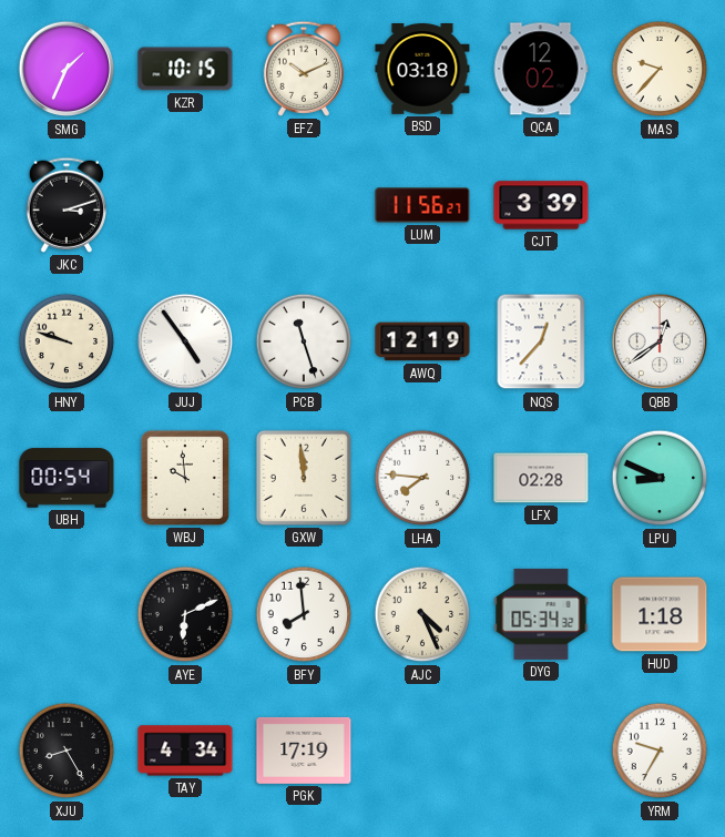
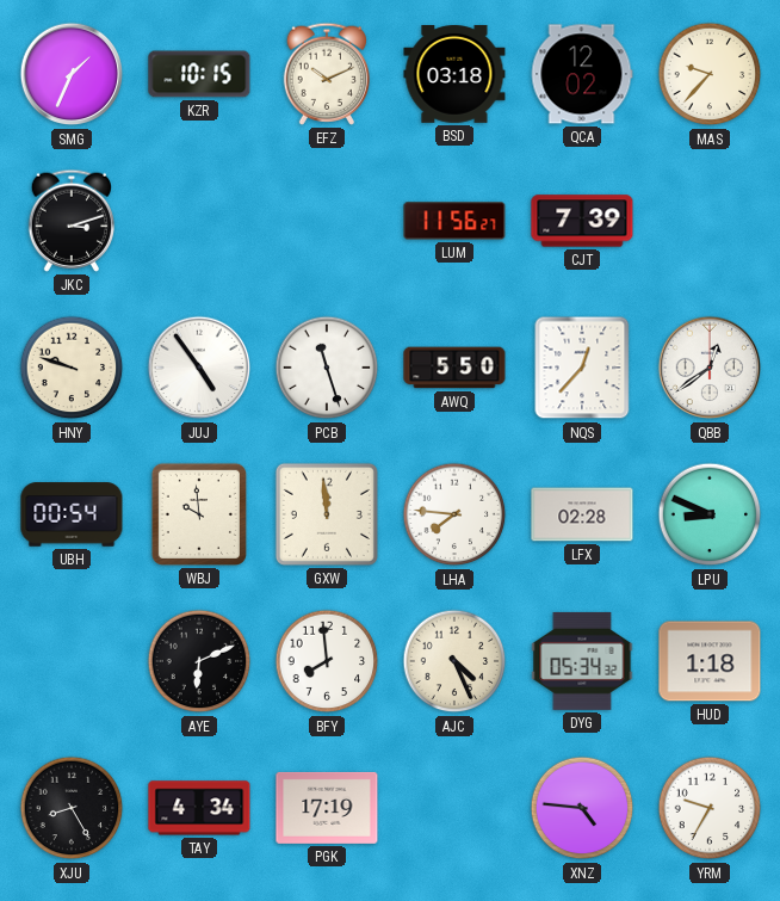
CJT: 3:39 -> 7:39 (582, 221)
AWQ: 12:19 -> 5:50 (454, 368)
XNZ: none -> 4:46 (582, 808)
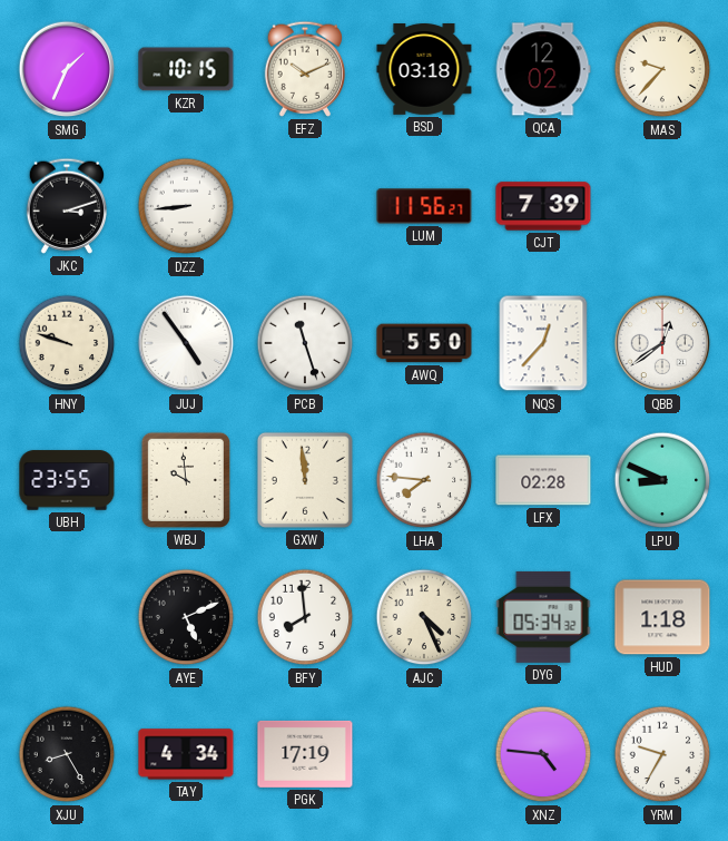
DZZ: none -> 8:44 (186, 206)
UBH: 00:54 -> 23:55 (67, 480)
AYE: 6:11 -> 5:11 (186, 617)
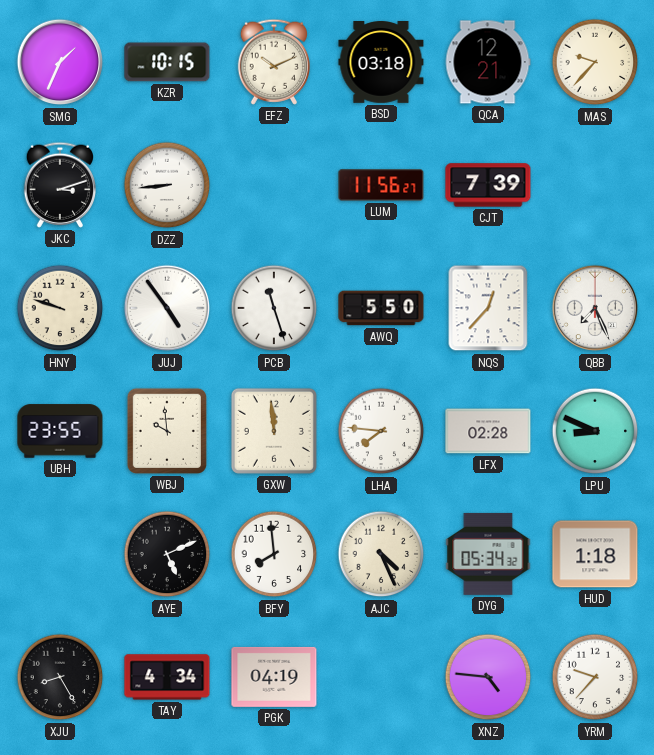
QCA: 12:02 -> 12:21 (488, 62)
QBB: 12:39 -> 7:26 (595, 308)
PGK: 17:19 -> 04:19 (274, 677)
YRM: 9:35 -> 9:37 (595, 677)
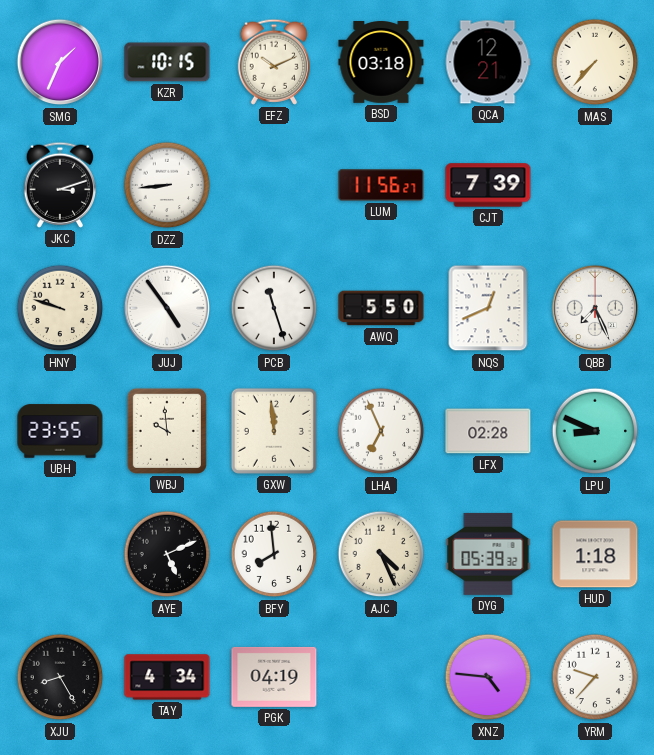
MAS: 9:37 -> 7:37 (595, 62)
NQS: 12:37 -> 12:41 (488, 308)
LHA: 7:46 -> 6:56 (381, 431)
DYG: 05:34 -> 05:39 (488, 554)
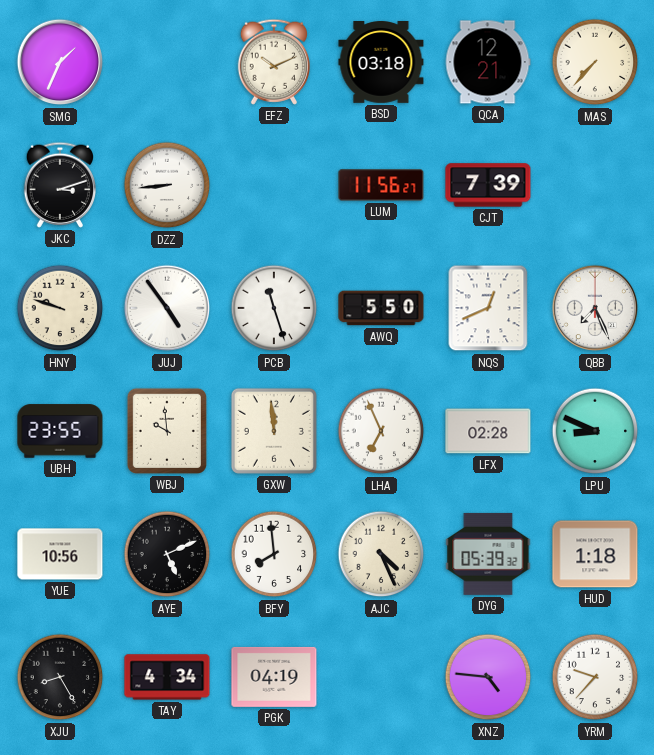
KZR: 10:15 -> none (167, 62)
YUE: none -> 10:56 (60, 554)
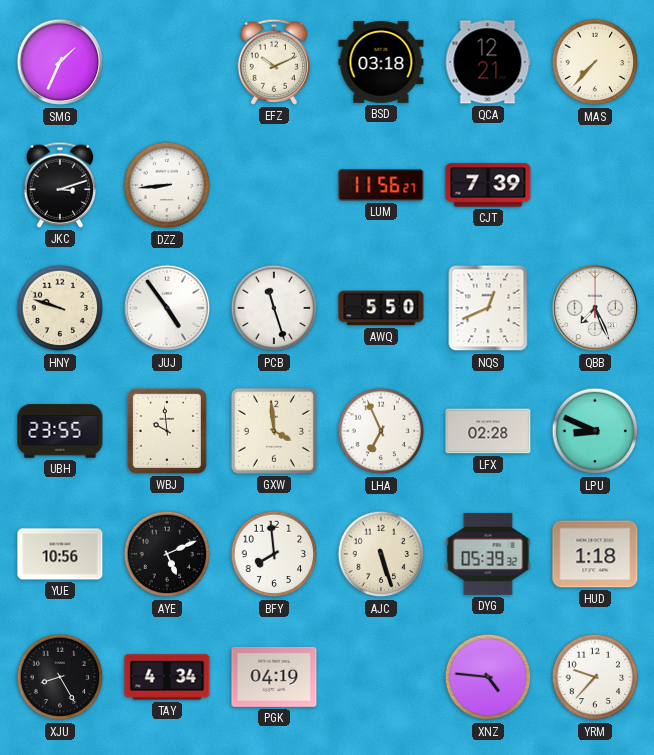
GXW: 11:59 -> 3:59 (274, 431)
AJC: 4:26 -> 5:27 (381, 554)
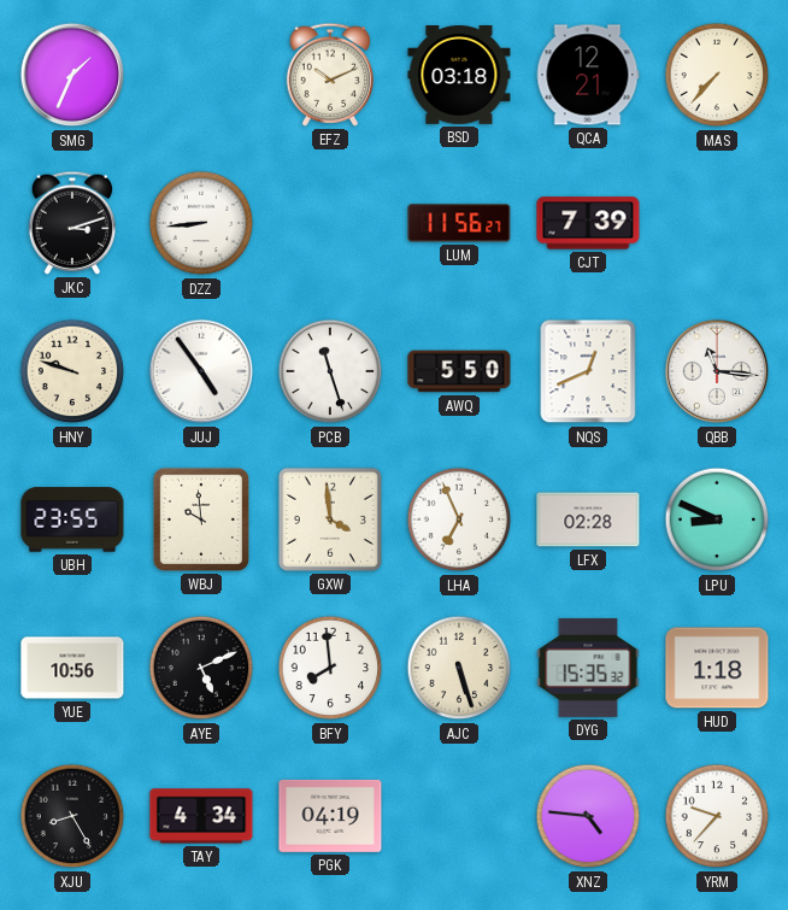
QBB: 7:26 -> 11:16 (717, 371)
DYG: 05:39 -> 15:35 (588, 668)
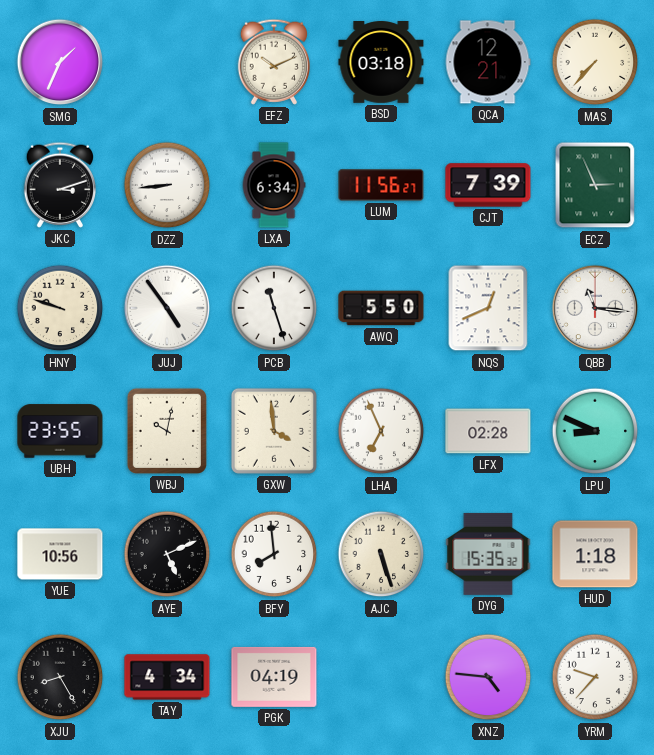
LXA: none -> 6:34 (274, 185)
ECZ: none -> 2:56 (595, 185)
WBJ: 9:59 -> 10:02 (167, 431)
